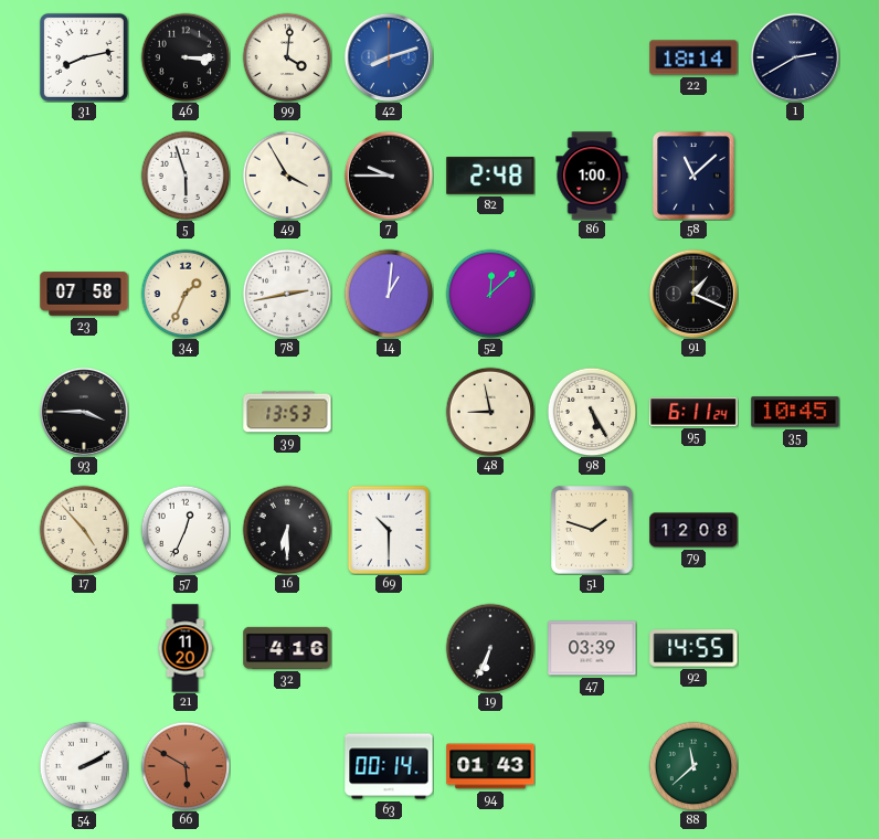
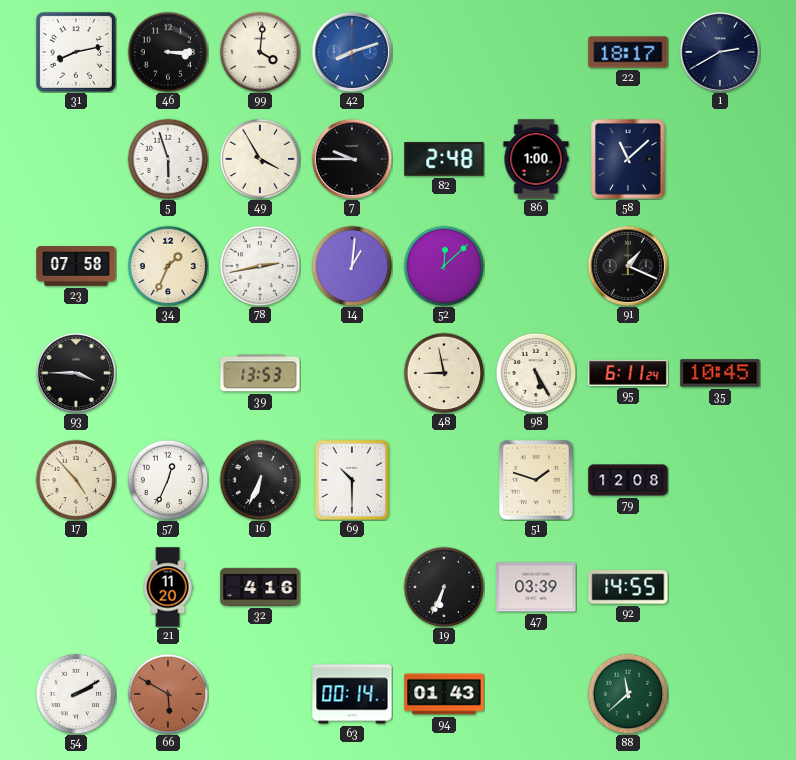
22: 18:14 -> 18:17 (628, 52)
16: 6:30 -> 6:34 (260, 480)
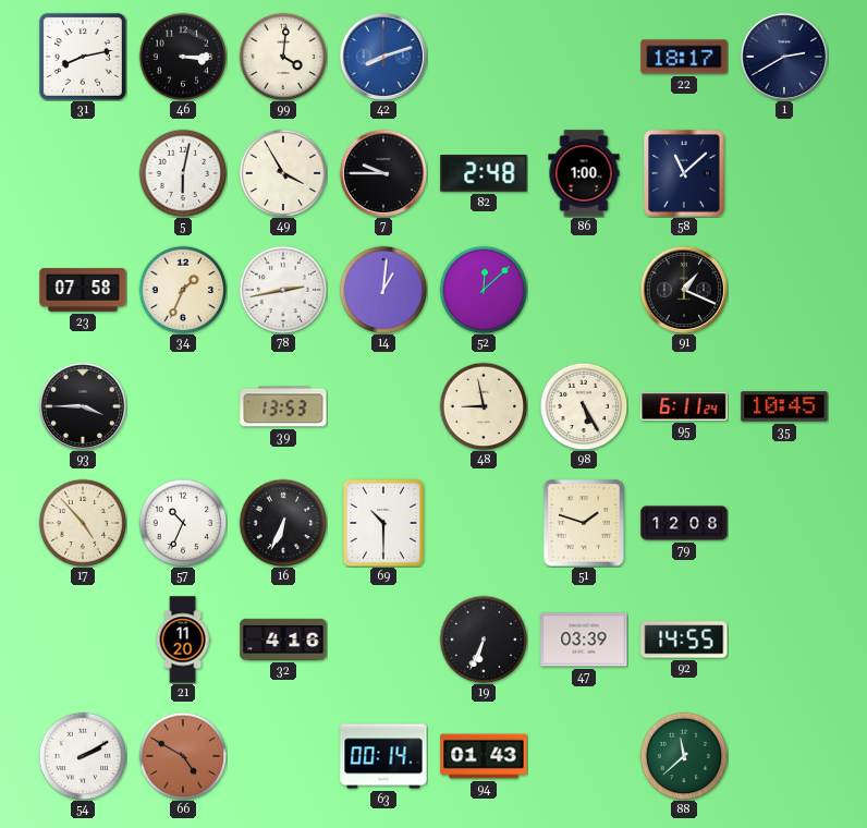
5: 5:57 -> 6:02 (183, 173)
57: 12:34 -> 10:34 (183, 523)
66: 5:50 -> 4:50 (183, 756)
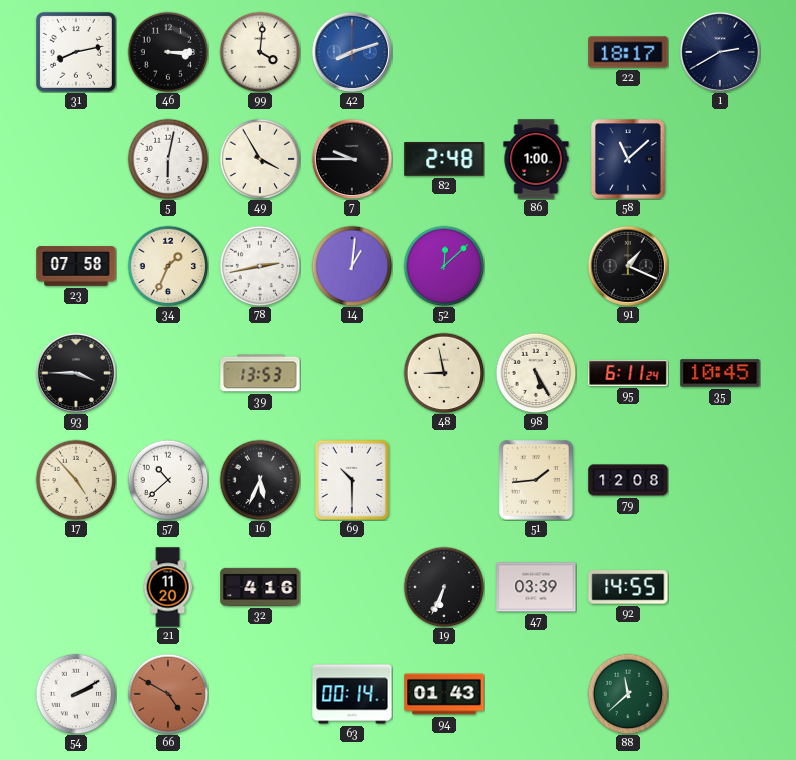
57: 10:34 -> 10:38 (168, 480)
16: 6:34 -> 5:34 (260, 480)
51: 1:48 -> 1:44 (537, 480)
